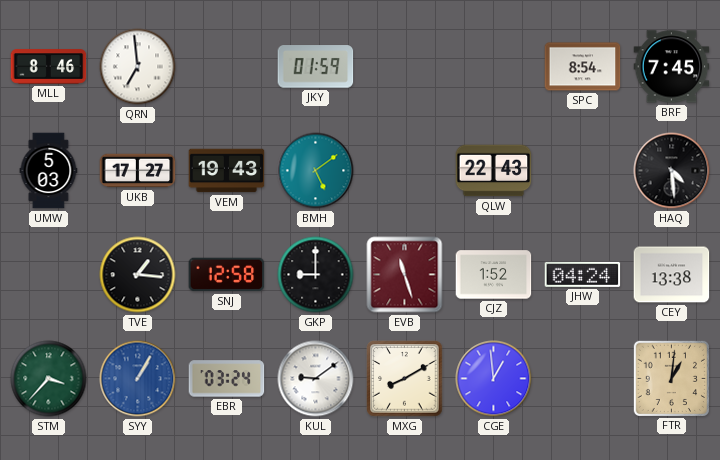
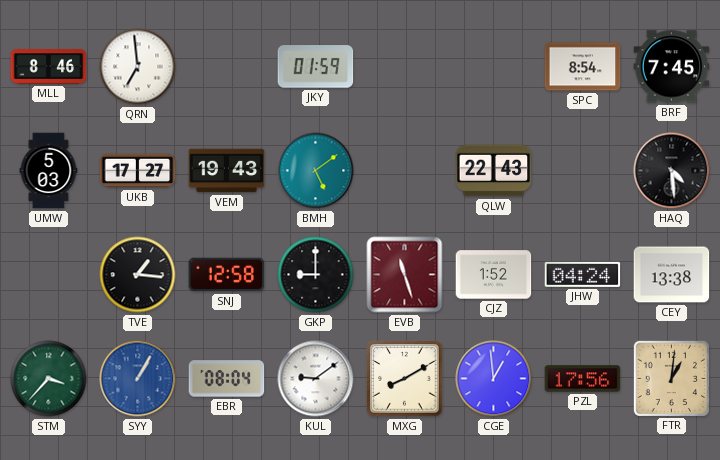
EBR: 03:24 -> 08:04 (227, 379)
PZL: none -> 17:56 (583, 379)
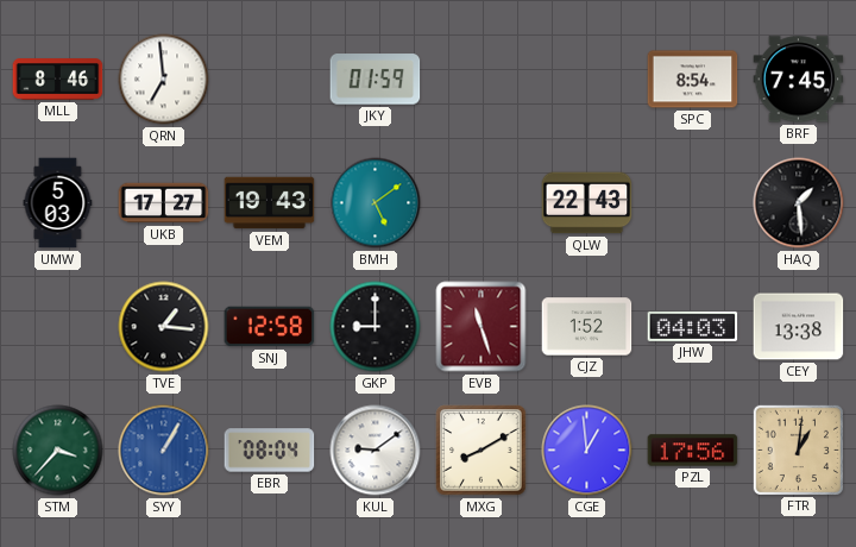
HAQ: 4:29 -> 1:29 (799, 203)
JHW: 04:24 -> 04:03 (693, 326)
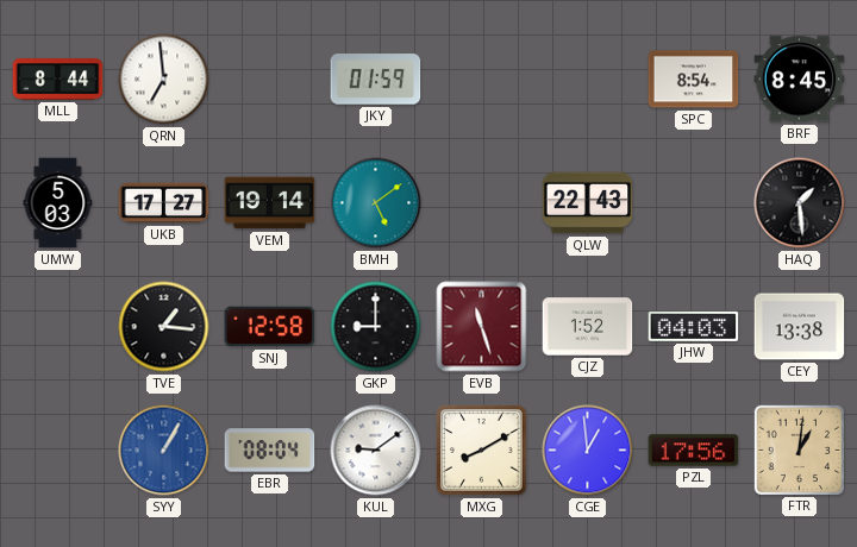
MLL: 8:46 -> 8:44 (58, 80)
BRF: 7:45 -> 8:45 (800, 80)
VEM: 19:43 -> 19:14 (270, 203)
STM: 3:37 -> none (58, 451)
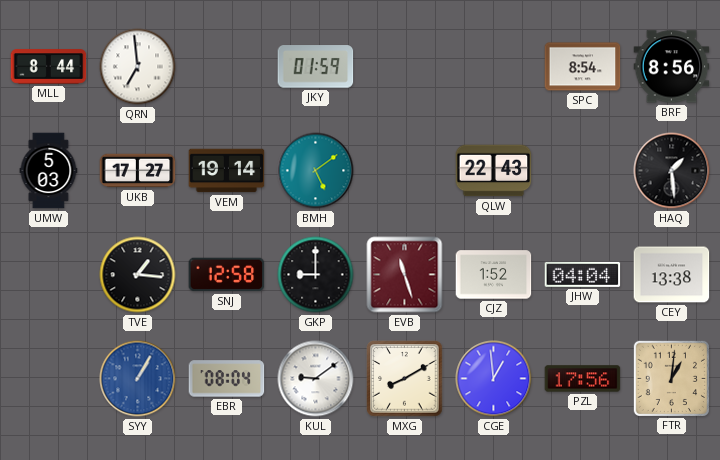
BRF: 8:45 -> 8:56 (672, 67)
JHW: 04:03 -> 04:04 (583, 274)
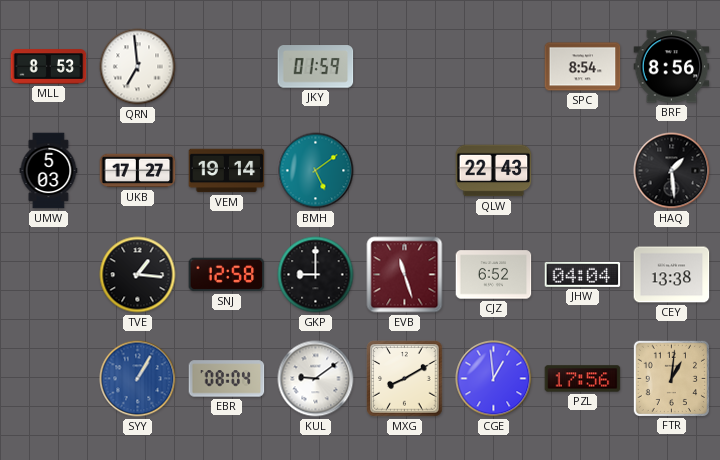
MLL: 8:44 -> 8:53 (49, 67)
CJZ: 1:52 -> 6:52 (494, 275)
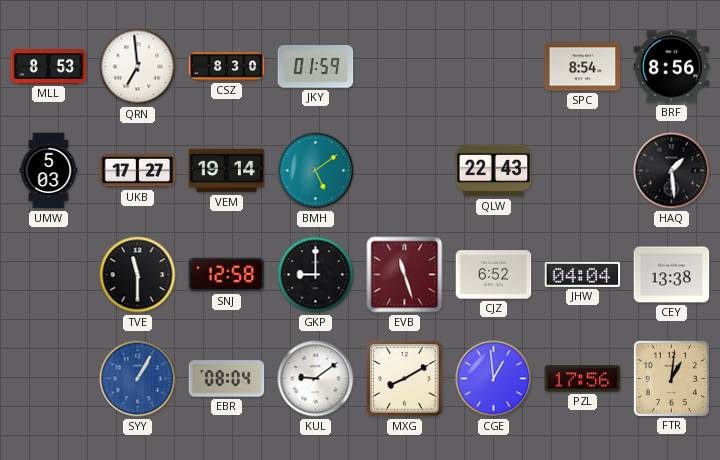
CSZ: none -> 8:30 (227, 67)
TVE: 1:16 -> 11:30 (138, 275)
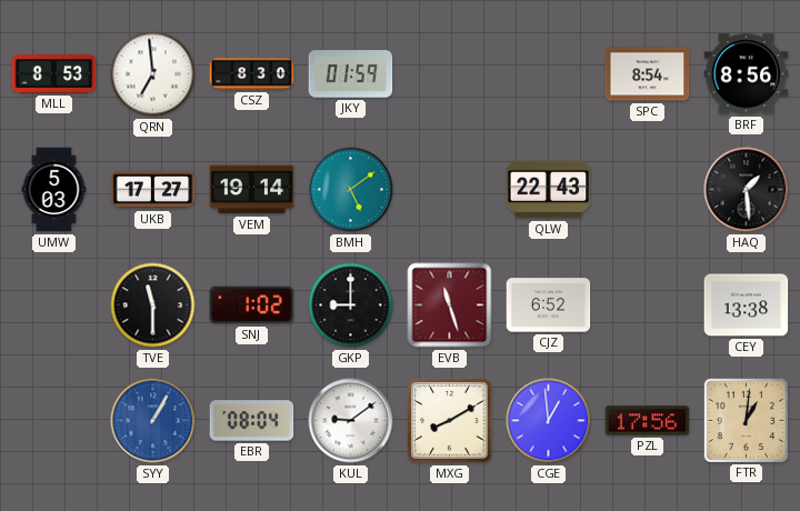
SNJ: 12:58 -> 1:02 (252, 305)
JHW: 04:04 -> none (583, 274)
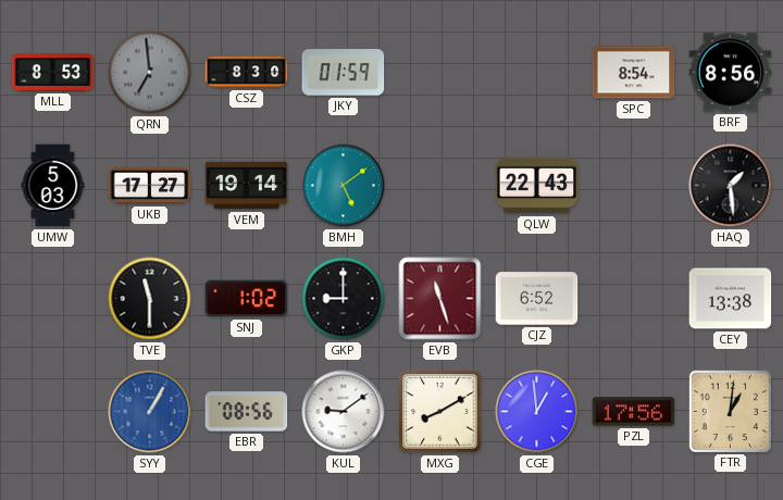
QRN dial: white -> grey (150, 73)
EBR: 08:04 -> 08:56 (247, 412)
